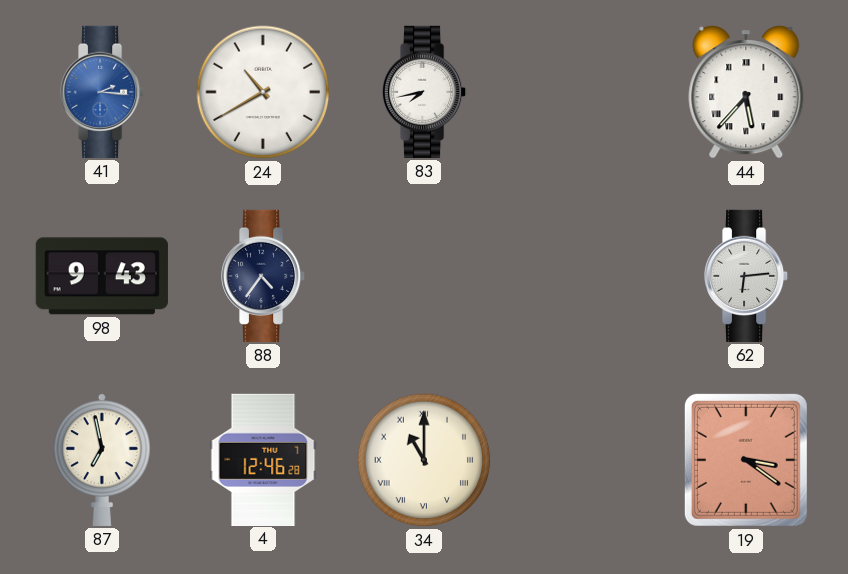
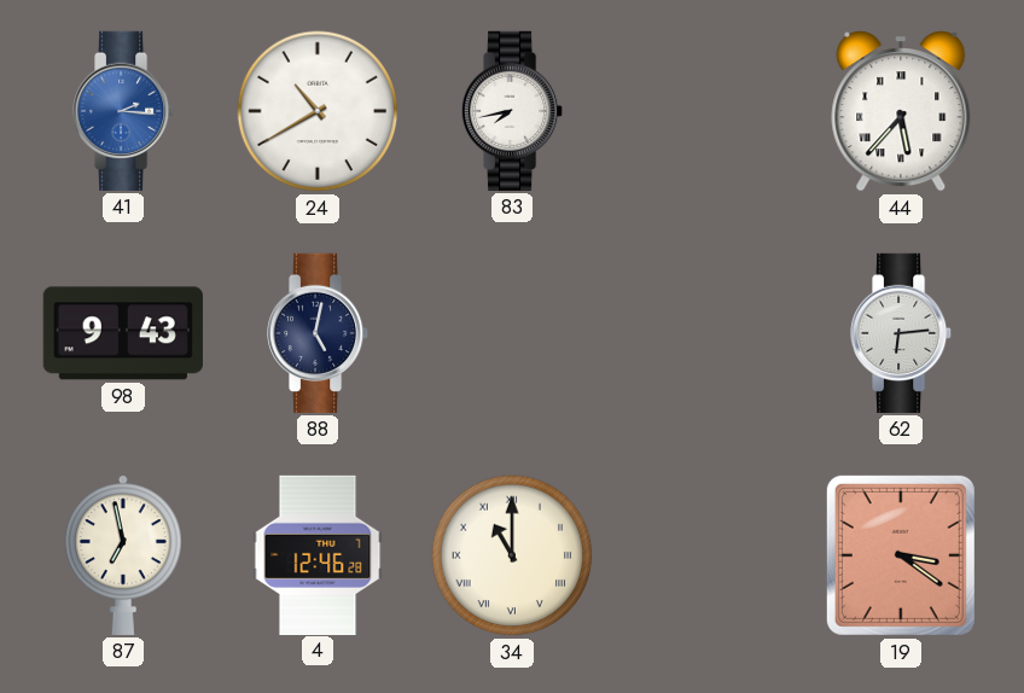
88: 4:36 -> 5:02 (319, 333)
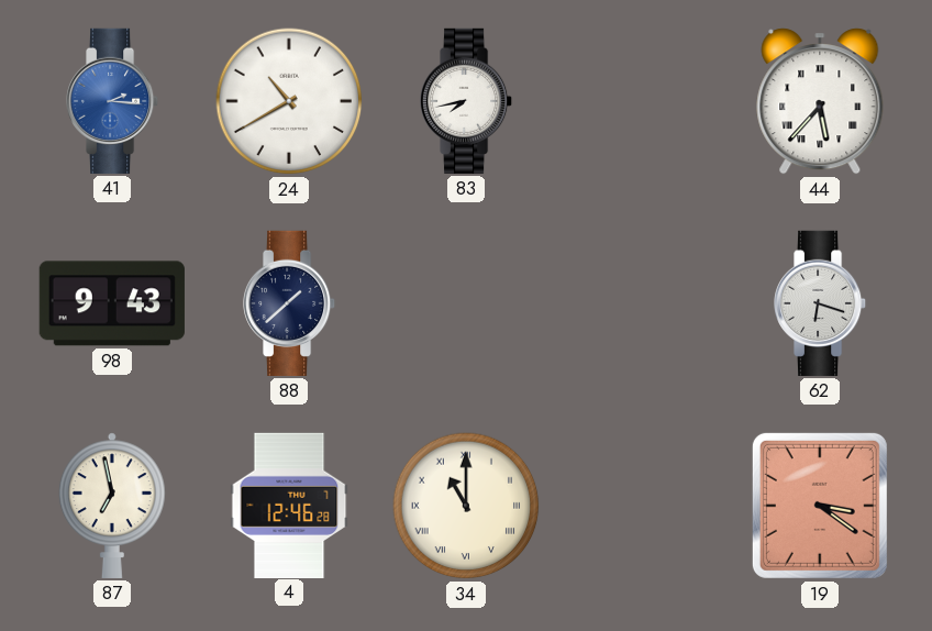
88: 5:02 -> 1:38 (290, 303)
62: 6:14 -> 6:18 (821, 303)
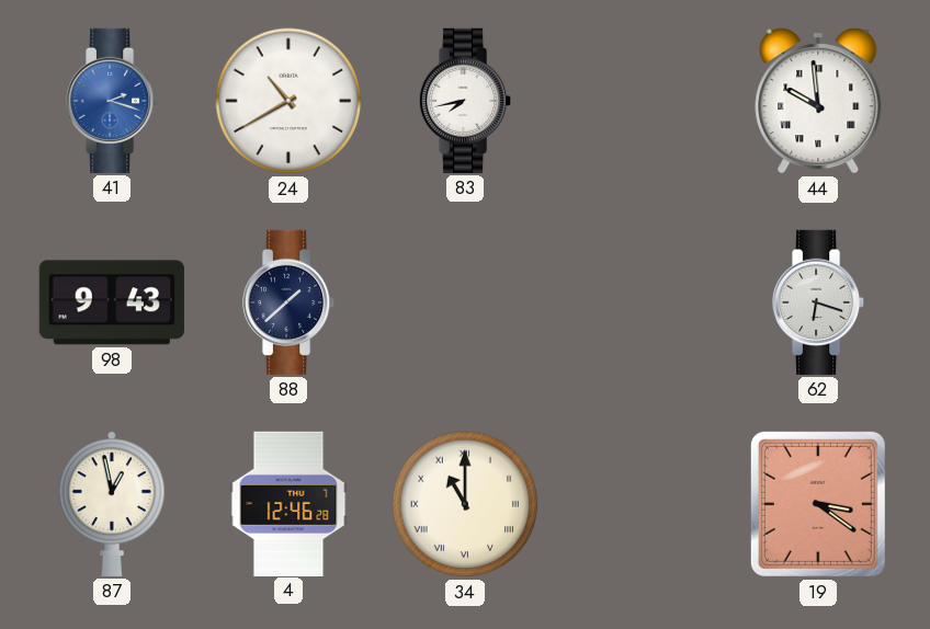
41: 2:16 -> 2:18 (113, 101)
44: 5:37 -> 9:59 (818, 101)
87: 6:58 -> 12:58 (112, 504)
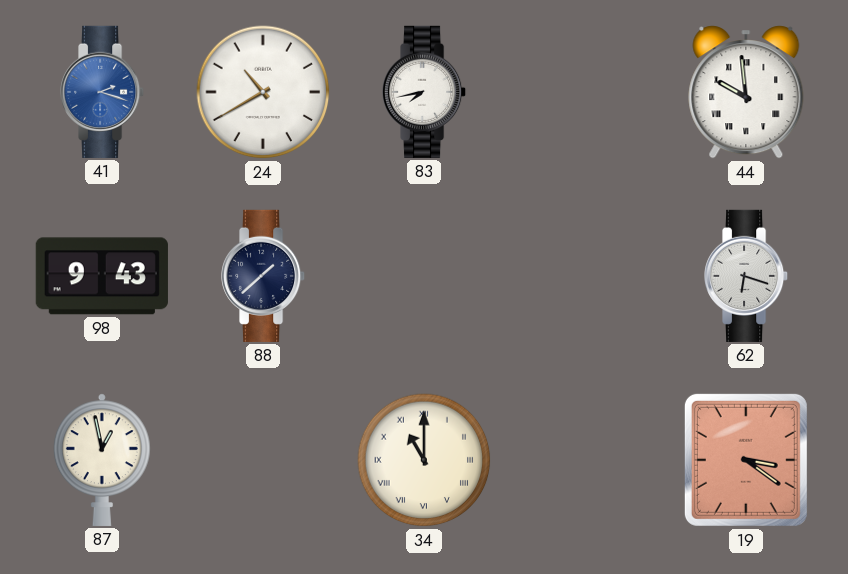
4: 12:46 -> none (288, 503)
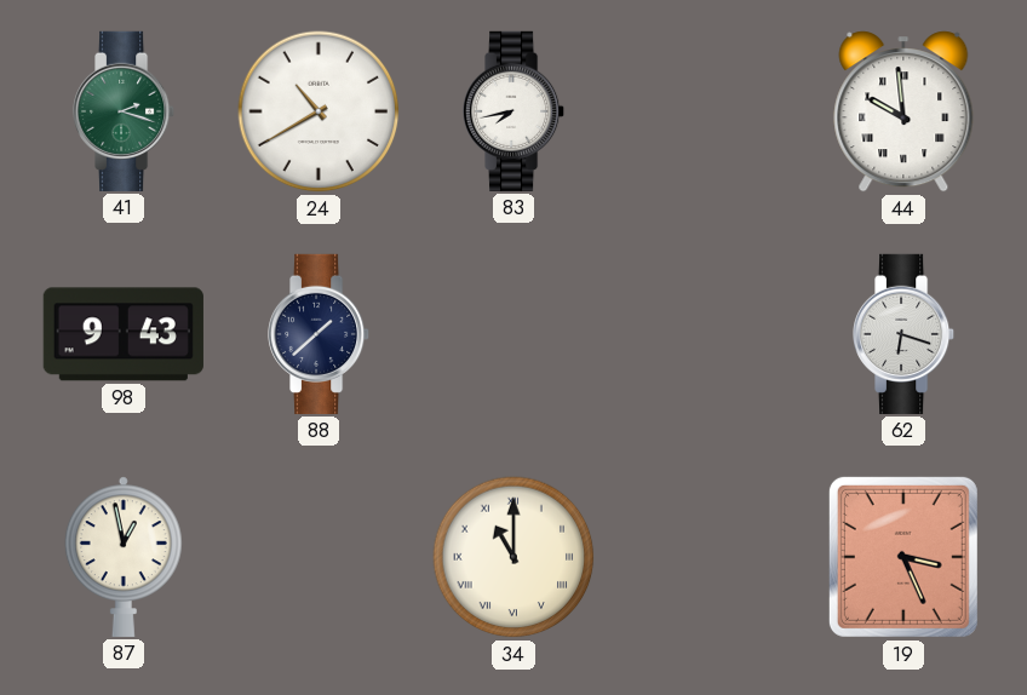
41 dial: blue -> green (125, 111)
19: 3:21 -> 3:26 (903, 557)
